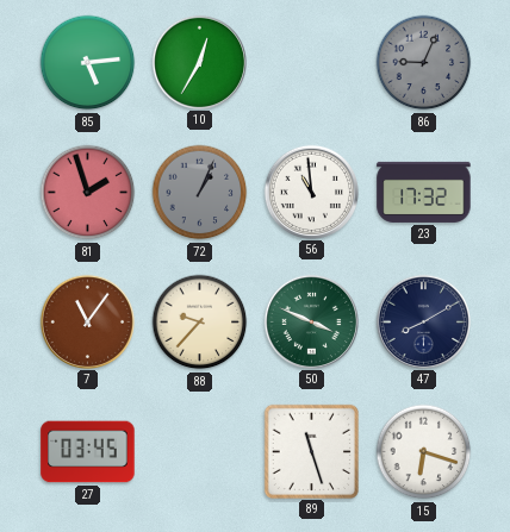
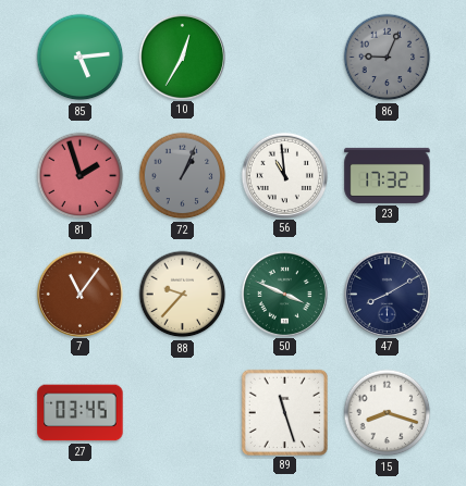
15: 6:18 -> 8:18 (388, 413)
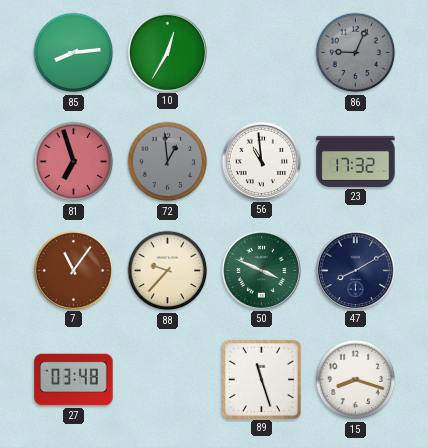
85: 5:14 -> 8:14 (74, 53)
81: 1:57 -> 6:57 (74, 162)
72: 1:04 -> 12:59 (168, 162)
27: 03:45 -> 03:48 (74, 380)
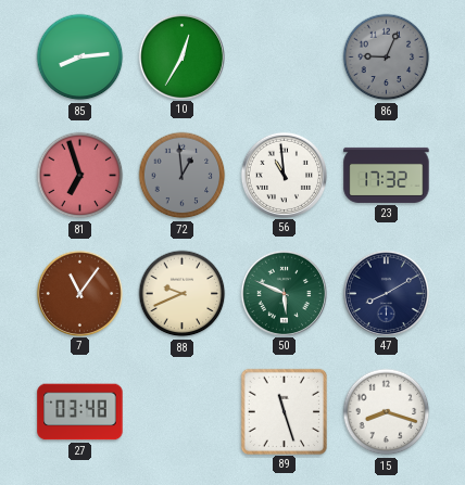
88: 9:37 -> 9:41 (183, 294)
50: 3:49 -> 5:49 (284, 293)
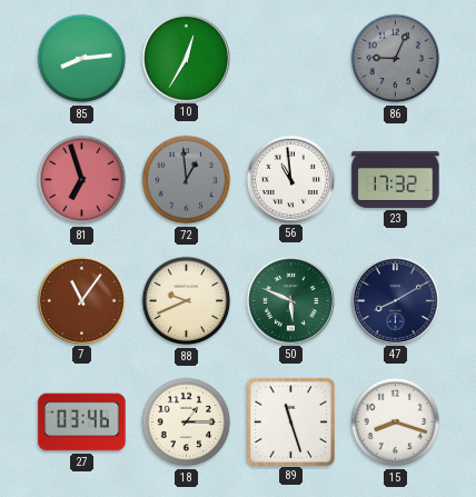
27: 03:48 -> 03:46 (82, 423)
18: none -> 1:15 (187, 423)
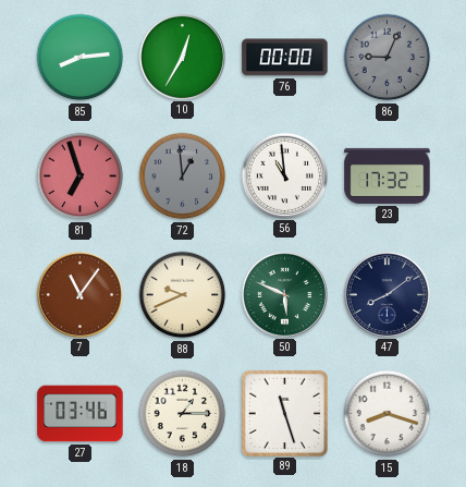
76: none -> 00:00 (285, 58)
47: 8:10 -> 8:09 (387, 294)
